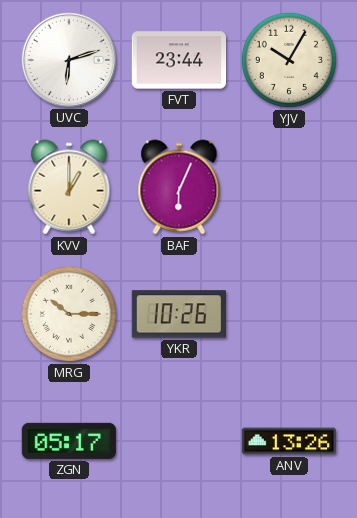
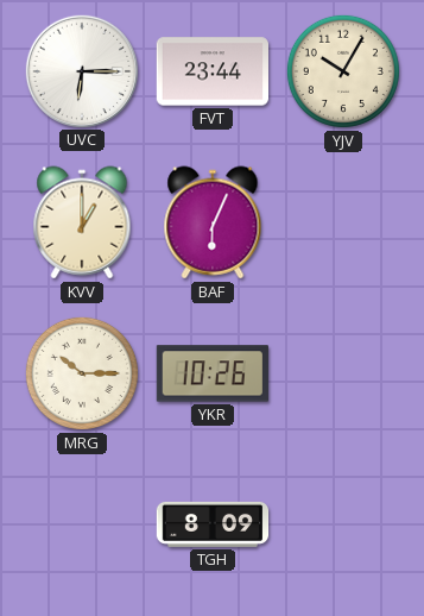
UVC: 6:12 -> 6:15 (81, 70)
ZGN: 05:17 -> none (68, 441)
TGH: none -> 8:09 (213, 524)
ANV: 13:26 -> none (288, 441)
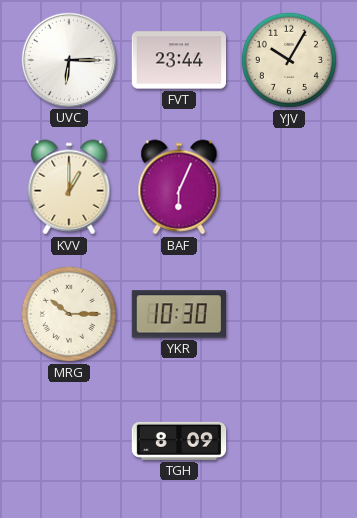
YKR: 10:26 -> 10:30 (178, 314)
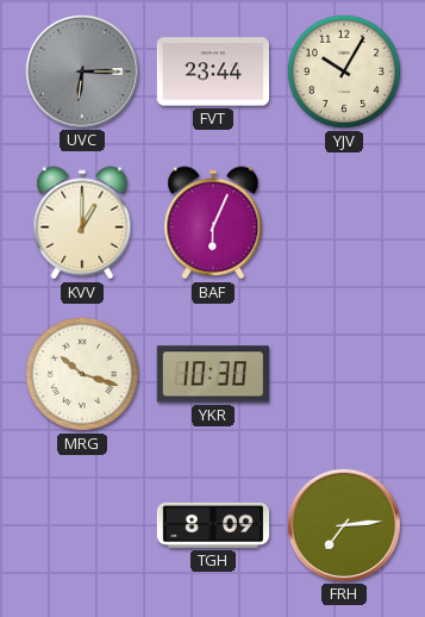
UVC dial: white -> grey (81, 70)
MRG: 10:15 -> 10:18 (82, 374)
FRH: none -> 7:14 (343, 524)
